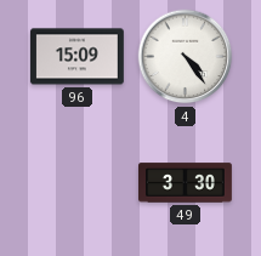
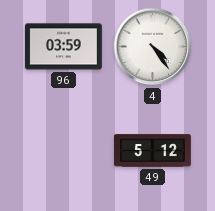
96: 15:09 -> 03:59 (63, 47)
49: 3:30 -> 5:12 (153, 151)
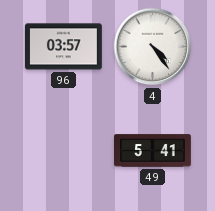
96: 03:59 -> 03:57 (63, 47)
49: 5:12 -> 5:41 (153, 151)
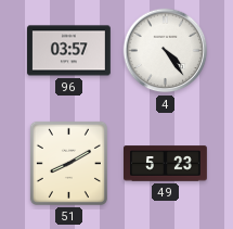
51: none -> 8:10 (68, 163)
49: 5:41 -> 5:23 (166, 164)
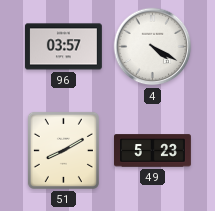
4: 4:24 -> 4:20 (153, 47)
